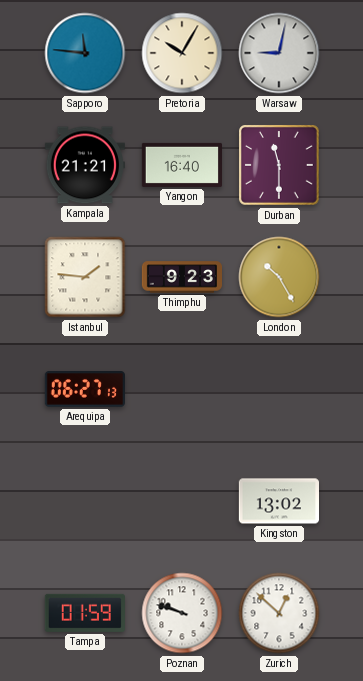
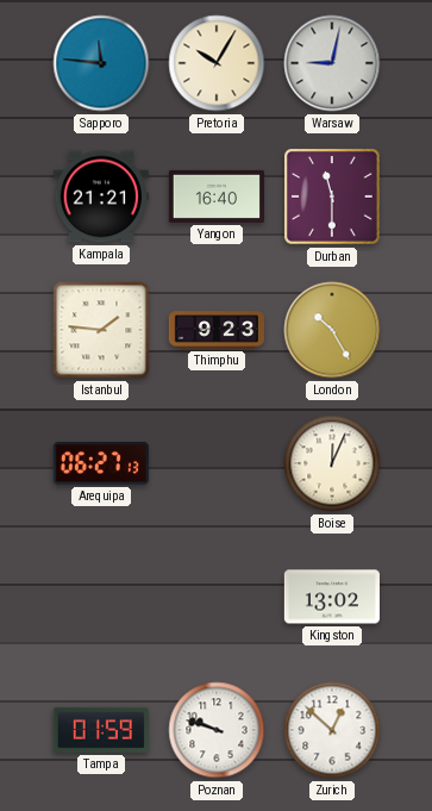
Boise: none -> 12:04 (332, 463)
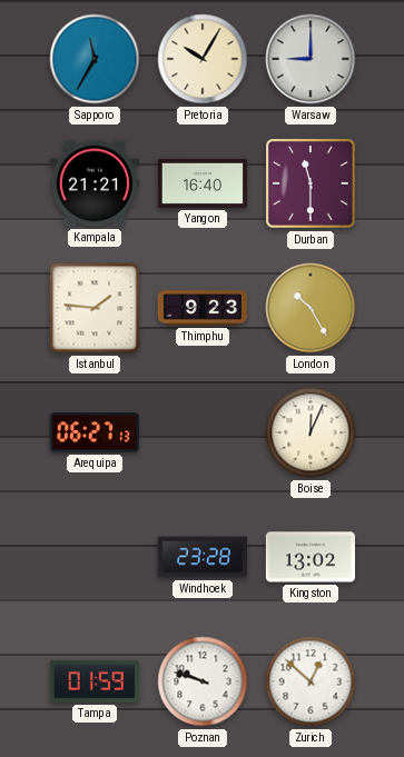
Sapporo: 11:46 -> 11:35 (95, 59)
Warsaw: 9:02 -> 9:00 (311, 59)
Windhoek: none -> 23:28 (201, 557)
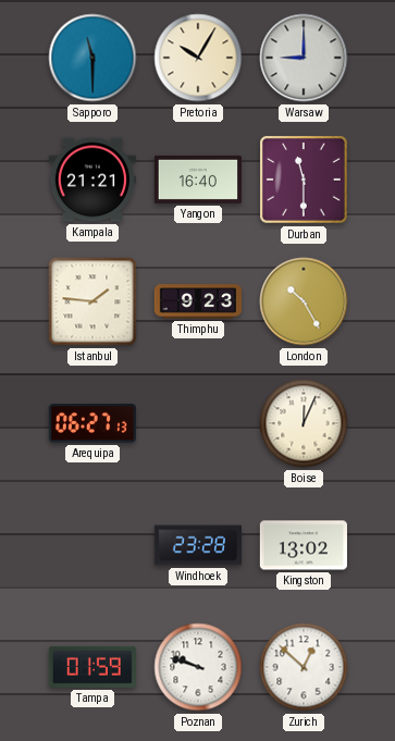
Sapporo: 11:35 -> 11:30 (92, 58)
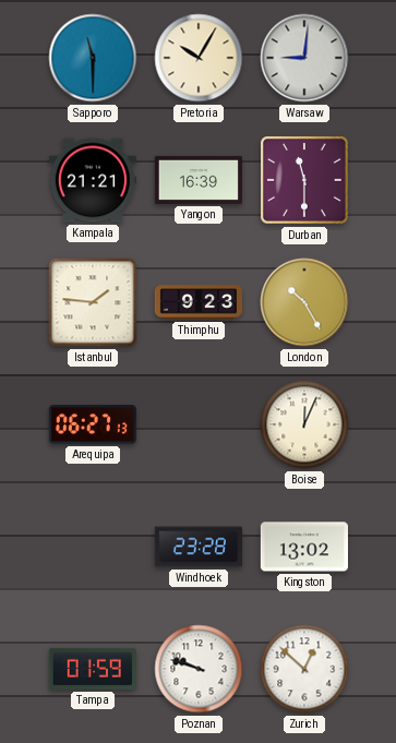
Warsaw: 9:00 -> 9:01 (304, 58)
Yangon: 16:40 -> 16:39 (197, 180)
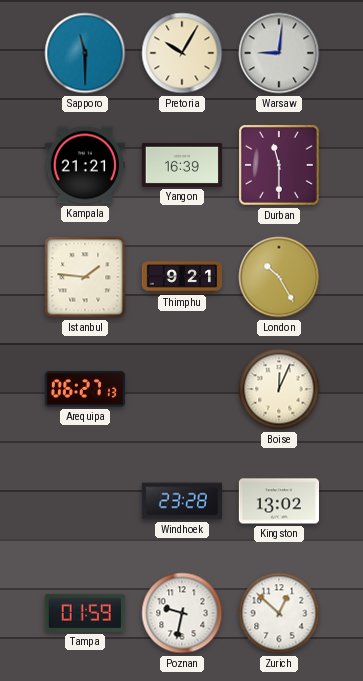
Thimphu: 9:23 -> 9:21 (181, 277)
Poznan: 9:48 -> 9:32 (182, 613)
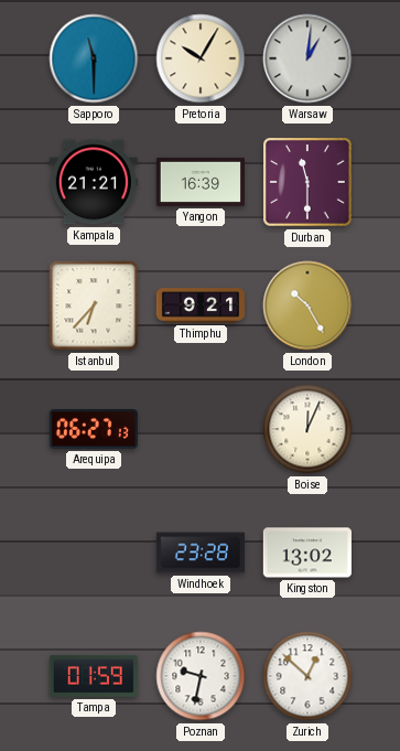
Warsaw: 9:01 -> 1:01 (307, 58)
Istanbul: 1:46 -> 6:37 (94, 305)
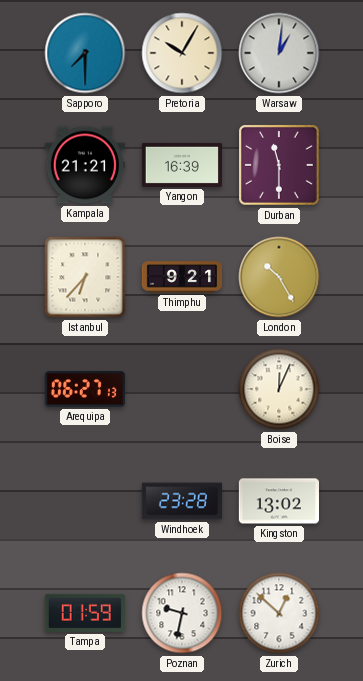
Sapporo: 11:30 -> 7:30 (85, 53)
